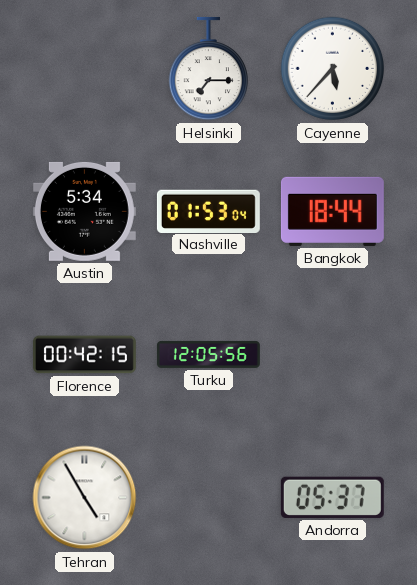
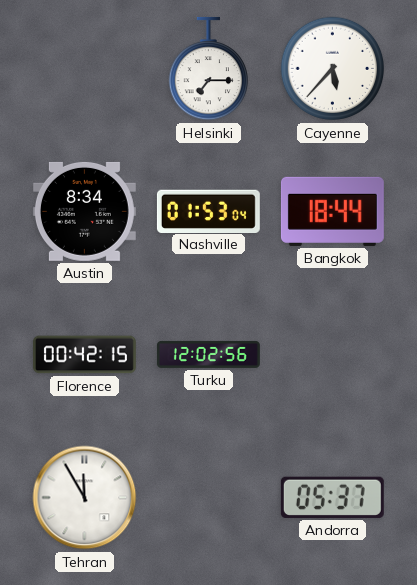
Austin: 5:34 -> 8:34 (84, 211)
Turku: 12:05 -> 12:02 (208, 354)
Tehran: 4:55 -> 11:55 (85, 498)
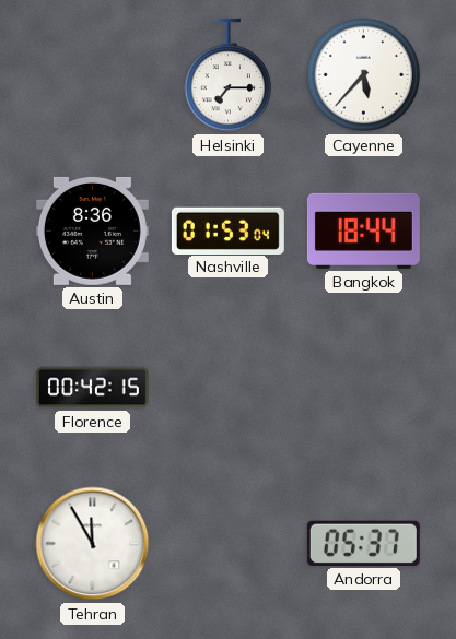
Austin: 8:34 -> 8:36 (92, 230)
Turku: 12:02 -> none (208, 354)
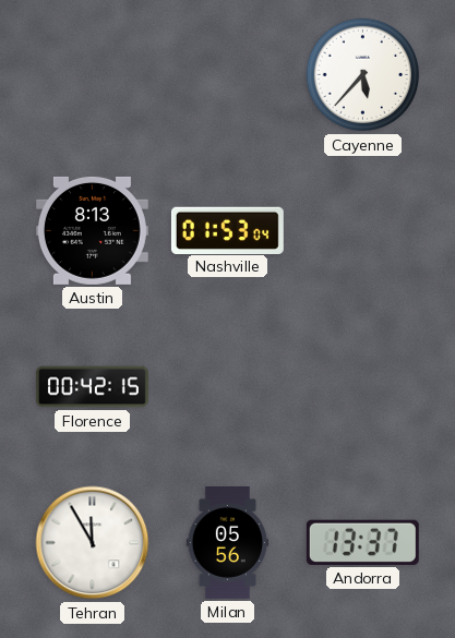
Helsinki: 7:15 -> none (227, 75)
Austin: 8:36 -> 8:13 (92, 230)
Bangkok: 18:44 -> none (363, 230)
Milan: none -> 05:56 (227, 542)
Andorra: 05:37 -> 13:37 (362, 542)
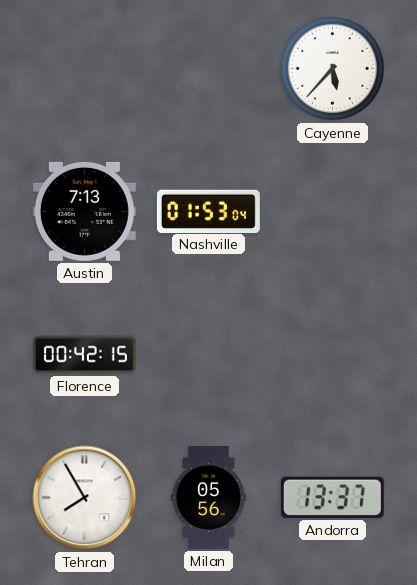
Austin: 8:13 -> 7:13 (84, 211)
Tehran: 11:55 -> 7:55 (85, 498)
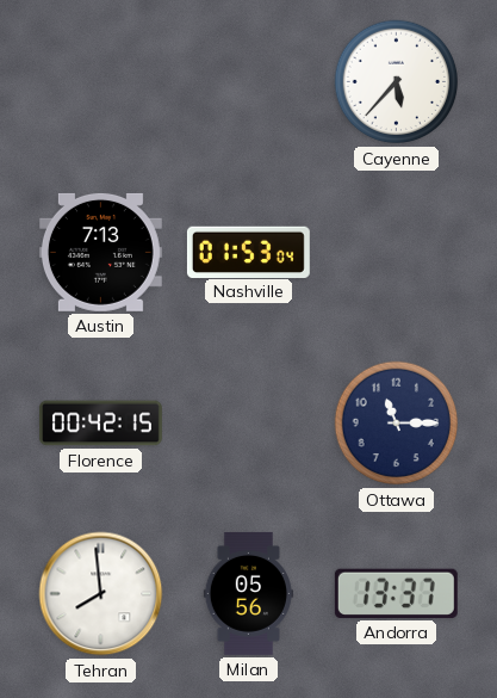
Ottawa: none -> 11:15 (397, 424)
Tehran: 7:55 -> 7:59 (101, 594)
